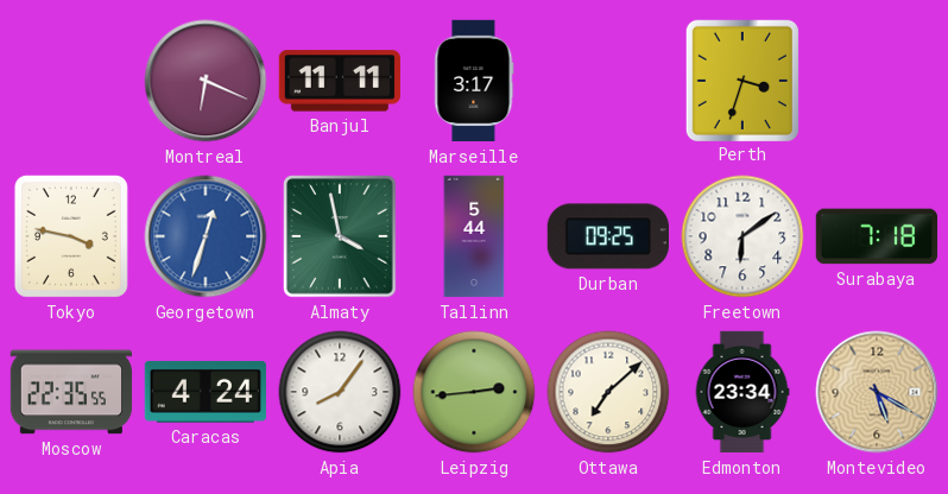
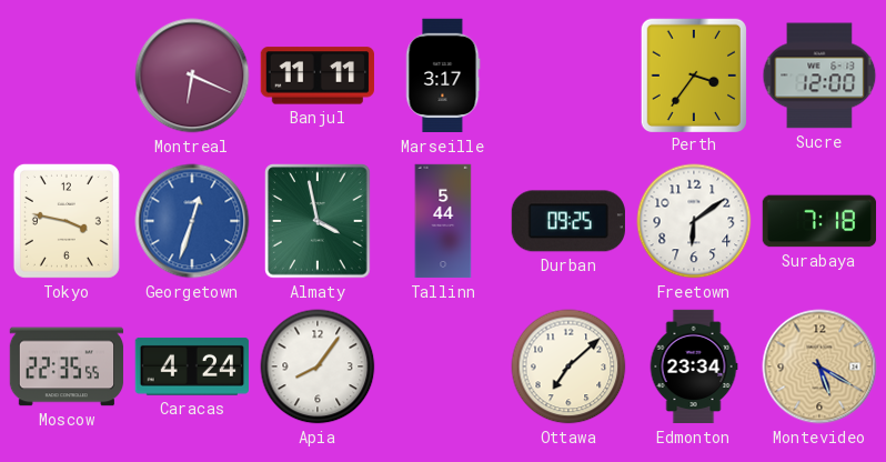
Perth: 3:33 -> 3:36 (694, 74)
Sucre: none -> 12:00 (819, 76)
Leipzig: 2:44 -> none (474, 392)
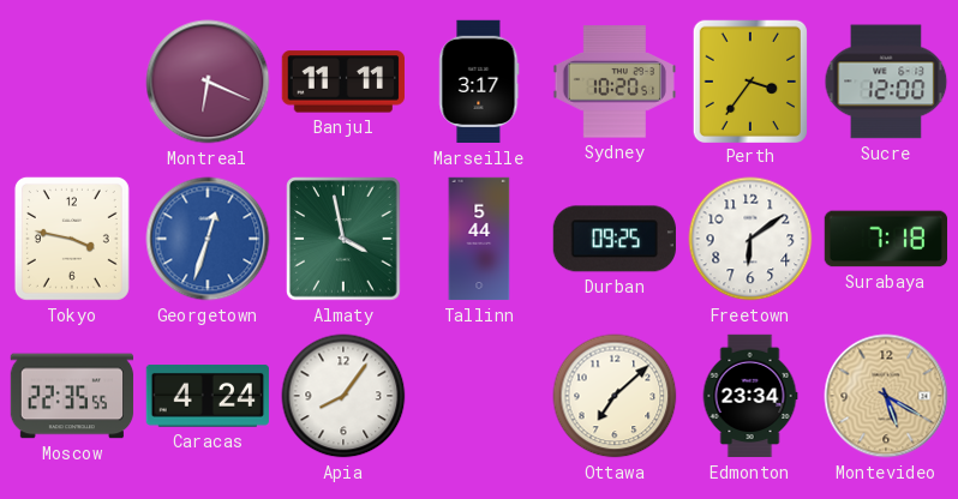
Sydney: none -> 10:20 (613, 82)
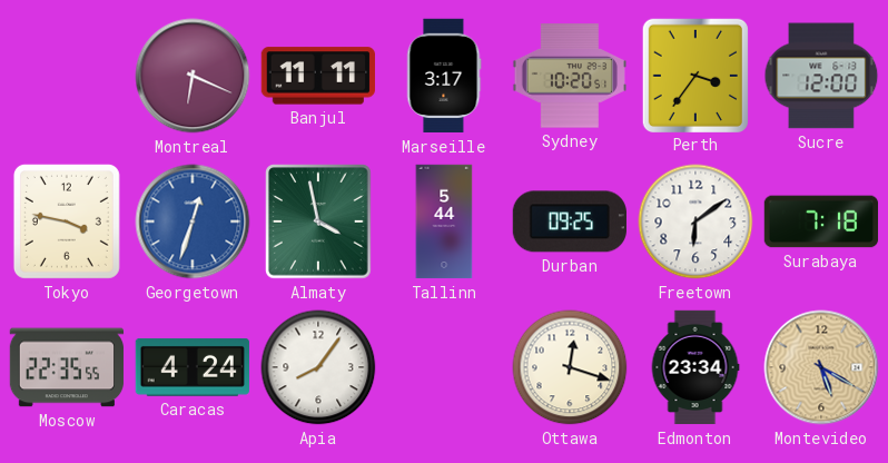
Ottawa: 7:08 -> 12:18 (570, 367)
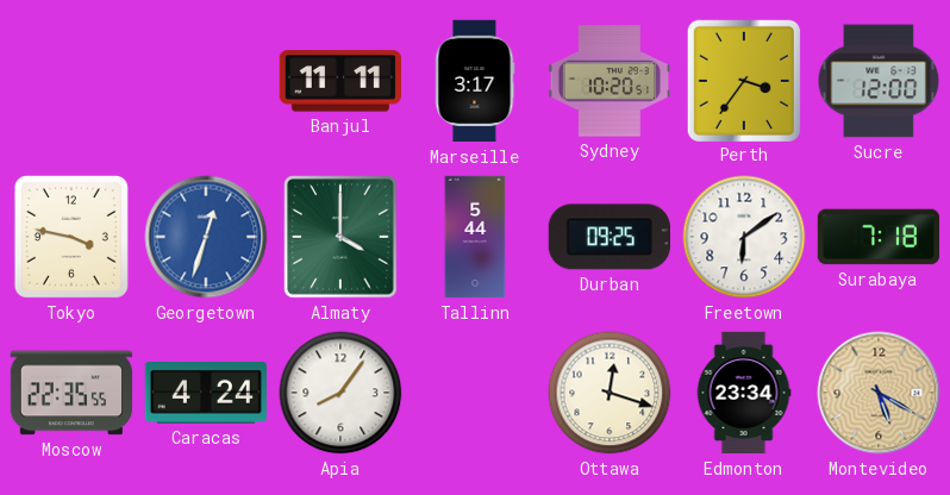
Montreal: 6:19 -> none (193, 76)
Almaty: 3:58 -> 4:00 (340, 237)
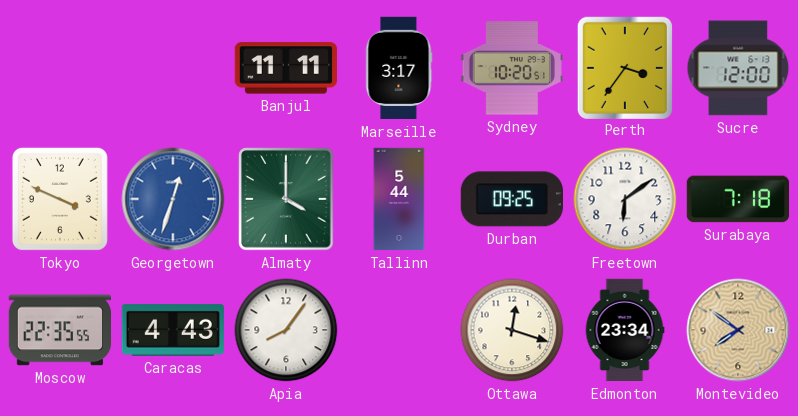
Tokyo: 3:47 -> 3:49 (60, 199)
Caracas: 4:24 -> 4:43 (173, 330)
Montevideo: 5:20 -> 7:51 (738, 330)
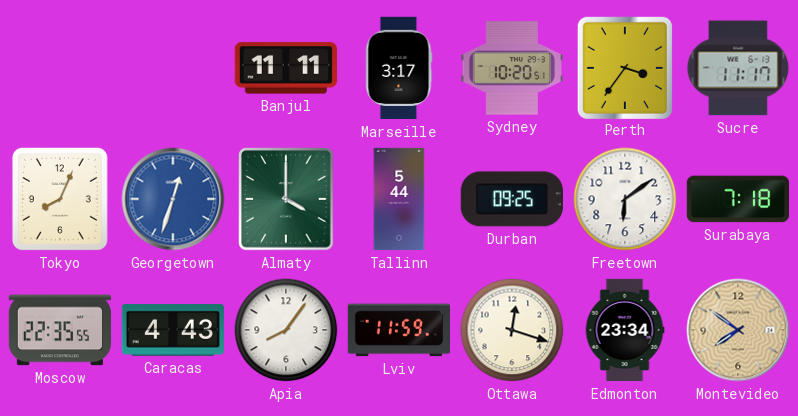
Sucre: 12:00 -> 11:17 (738, 68)
Tokyo: 3:49 -> 8:04 (60, 199)
Lviv: none -> 11:59 (399, 330)
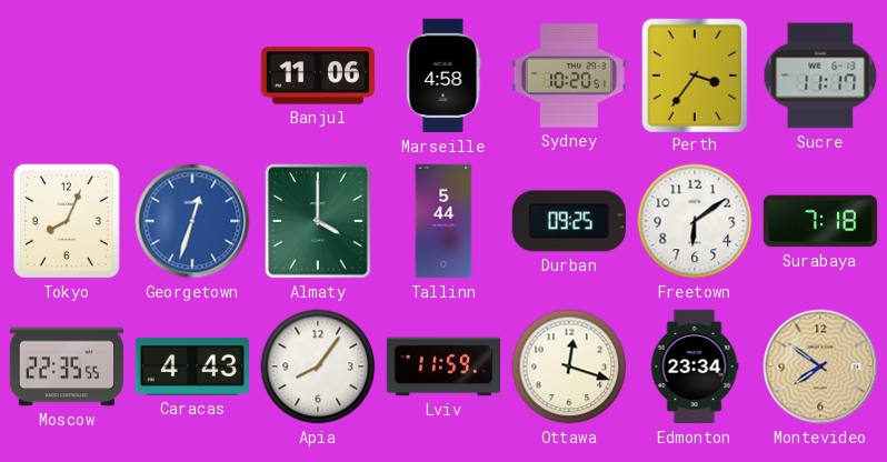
Banjul: 11:11 -> 11:06 (318, 76)
Marseille: 3:17 -> 4:58 (443, 76)
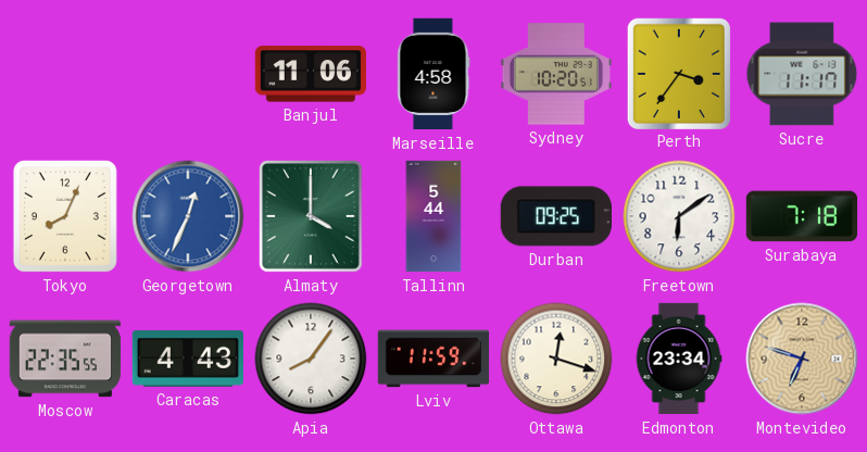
Georgetown: 12:33 -> 12:34 (188, 216)
Montevideo: 7:51 -> 6:48 (802, 359)
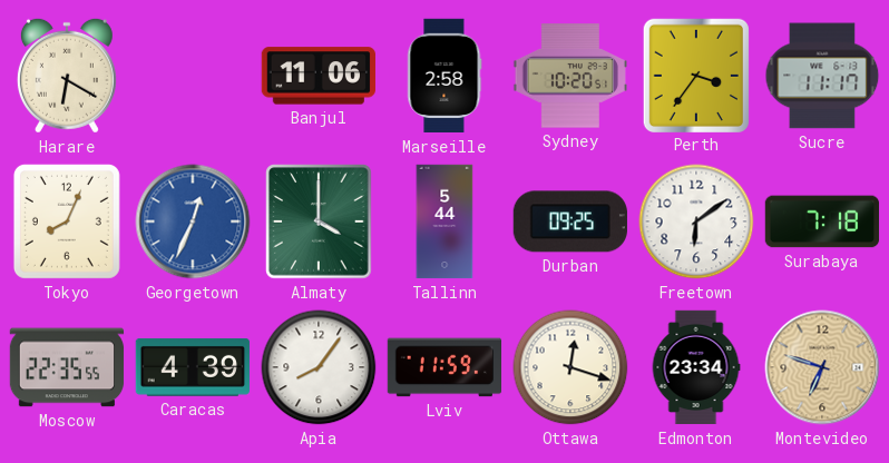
Harare: none -> 6:20 (67, 76)
Marseille: 4:58 -> 2:58 (444, 76)
Caracas: 4:43 -> 4:39 (193, 367)
